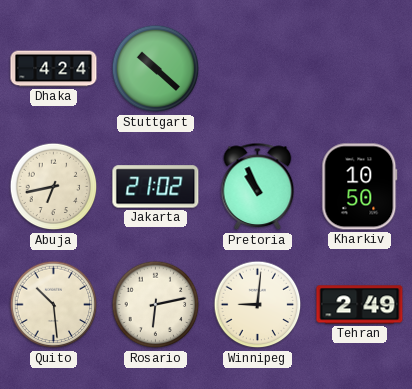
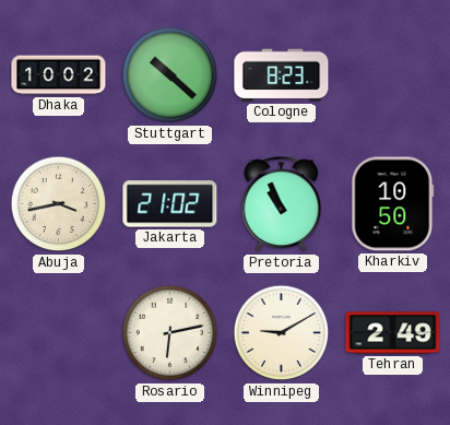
Dhaka: 4:24 -> 10:02 (59, 75)
Cologne: none -> 8:23 (282, 75)
Abuja: 6:43 -> 3:43 (59, 204)
Quito: 10:29 -> none (54, 305)
Winnipeg: 9:01 -> 9:10 (282, 333)
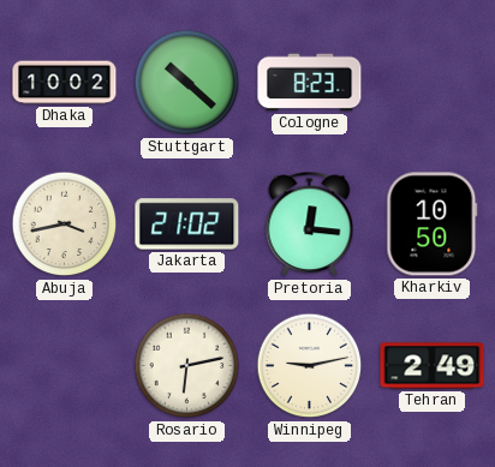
Pretoria: 10:56 -> 12:16 (310, 224)
Winnipeg: 9:10 -> 9:13 (310, 366)
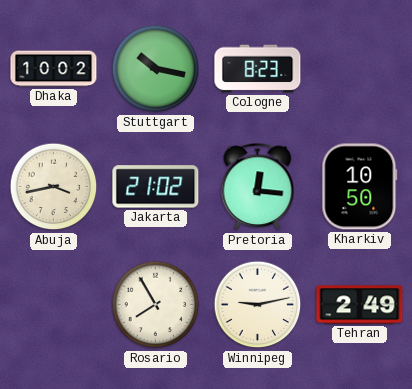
Stuttgart: 10:22 -> 10:17 (156, 69)
Rosario: 6:13 -> 7:55 (156, 305)
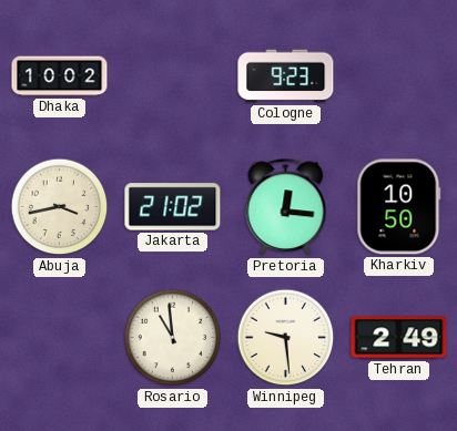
Stuttgart: 10:17 -> none (156, 69)
Cologne: 8:23 -> 9:23 (286, 76)
Rosario: 7:55 -> 10:59 (173, 338)
Winnipeg: 9:13 -> 9:29 (286, 338)
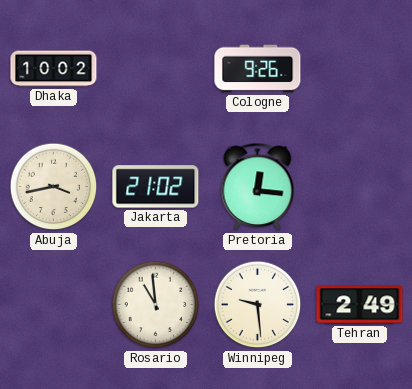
Cologne: 9:23 -> 9:26 (258, 69)
Kharkiv: 10:50 -> none (399, 207)
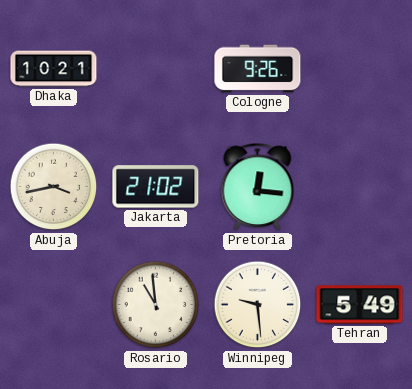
Dhaka: 10:02 -> 10:21 (54, 69)
Tehran: 2:49 -> 5:49 (360, 305)
